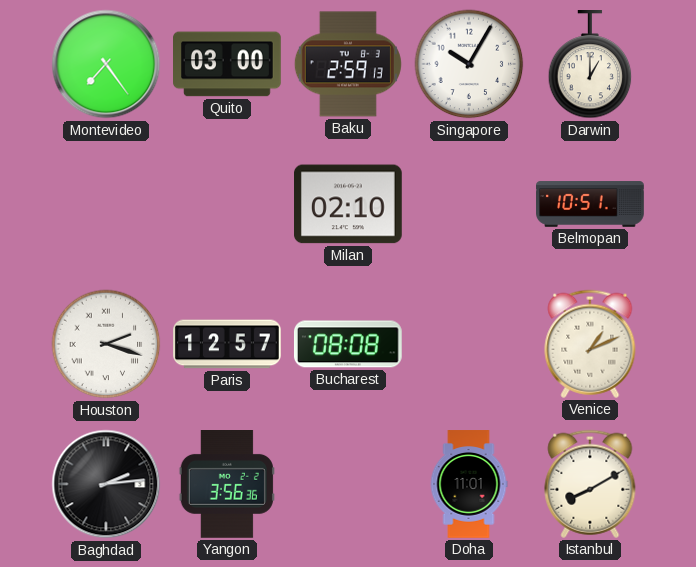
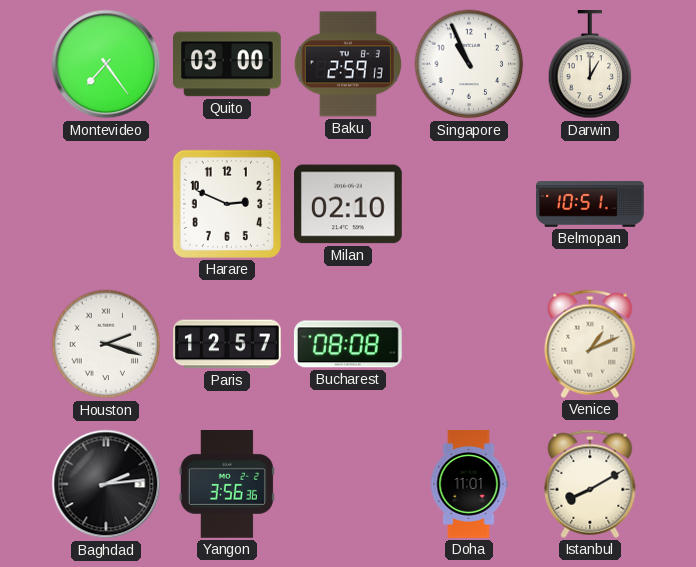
Singapore: 10:05 -> 10:56 (469, 64)
Harare: none -> 2:49 (227, 204)
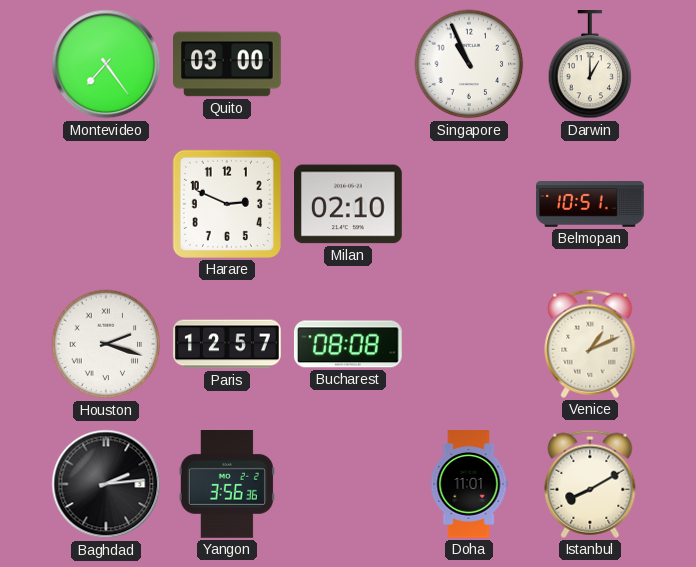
Baku: 2:59 -> none (348, 64)
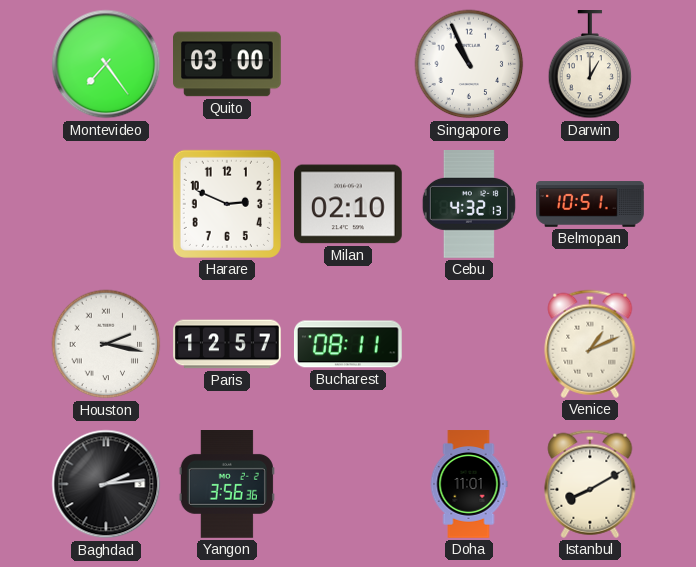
Cebu: none -> 4:32 (469, 205)
Houston: 2:18 -> 2:17 (106, 344)
Bucharest: 08:08 -> 08:11 (348, 344)
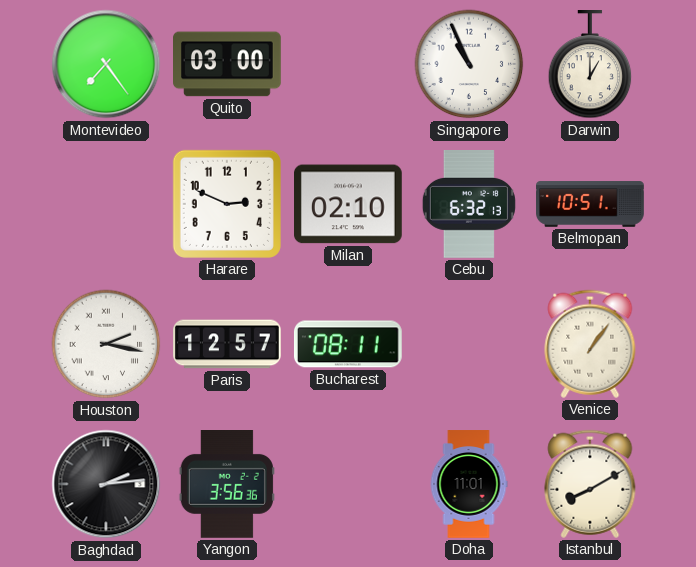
Cebu: 4:32 -> 6:32 (469, 205)
Venice: 1:11 -> 1:06 (590, 344)
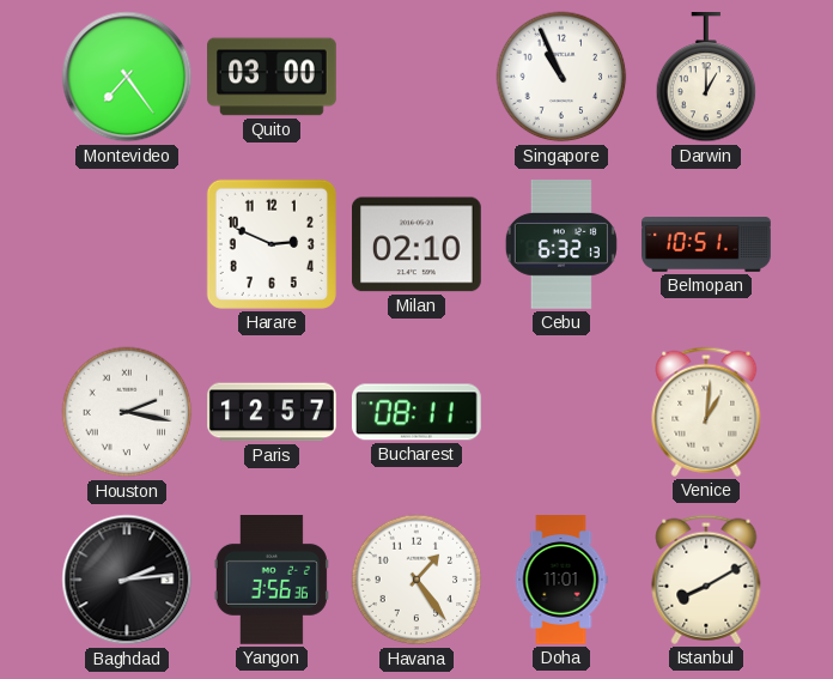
Venice: 1:06 -> 1:01 (706, 412)
Havana: none -> 1:24 (416, 580)
